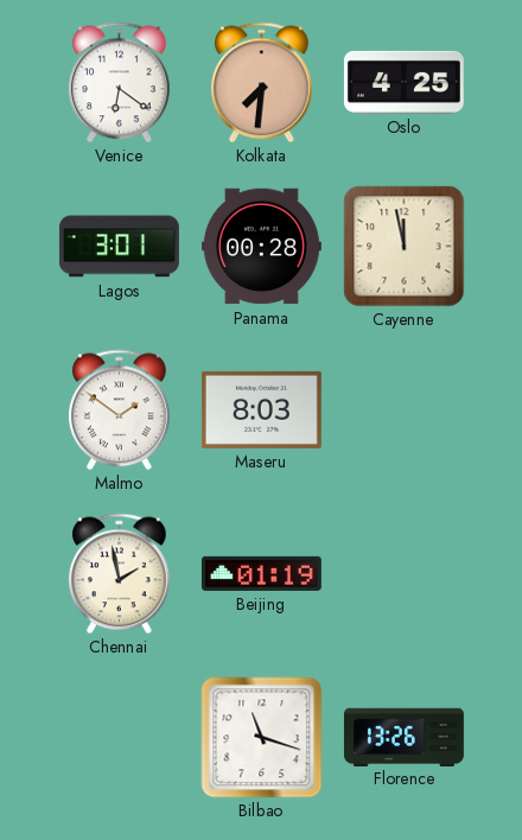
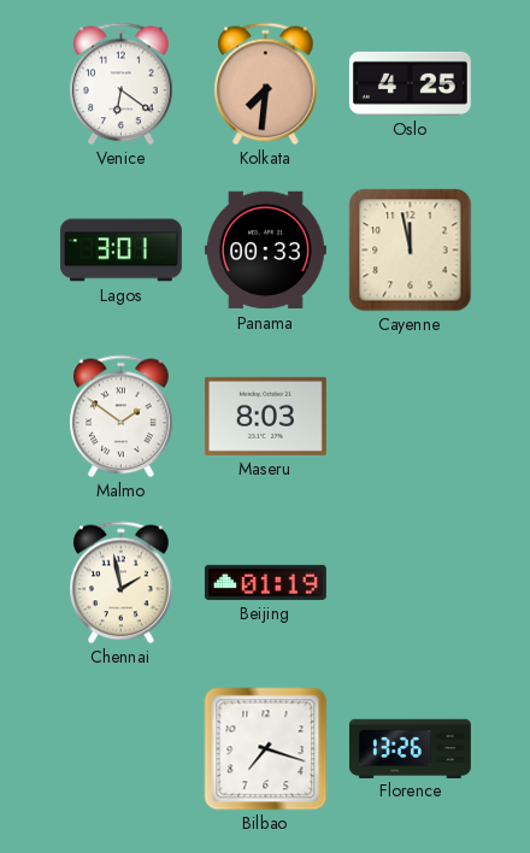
Panama: 00:28 -> 00:33 (265, 251)
Bilbao: 11:18 -> 7:18 (266, 749)
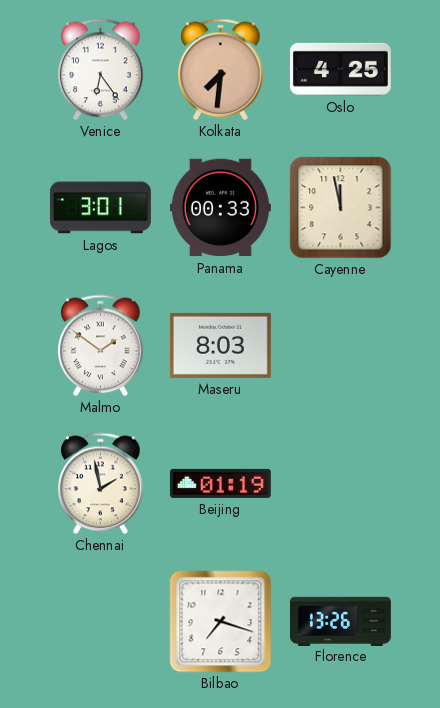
Venice: 6:21 -> 6:24 (101, 70)
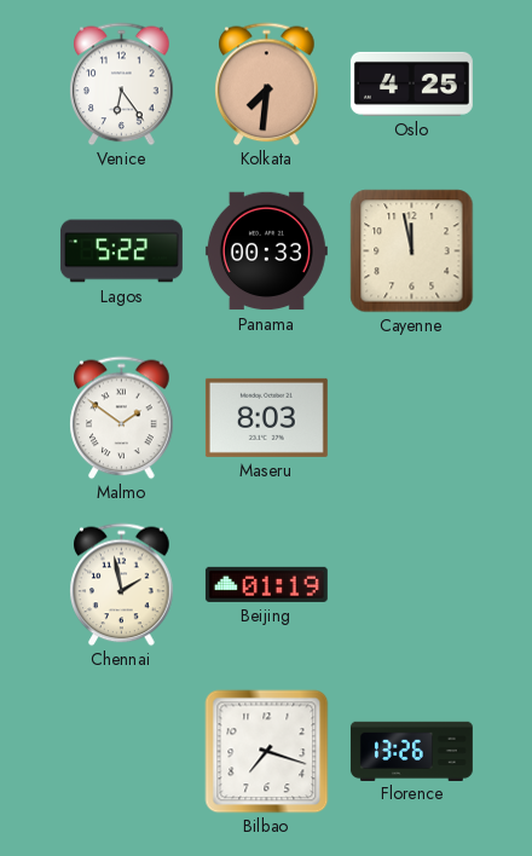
Lagos: 3:01 -> 5:22 (121, 251)
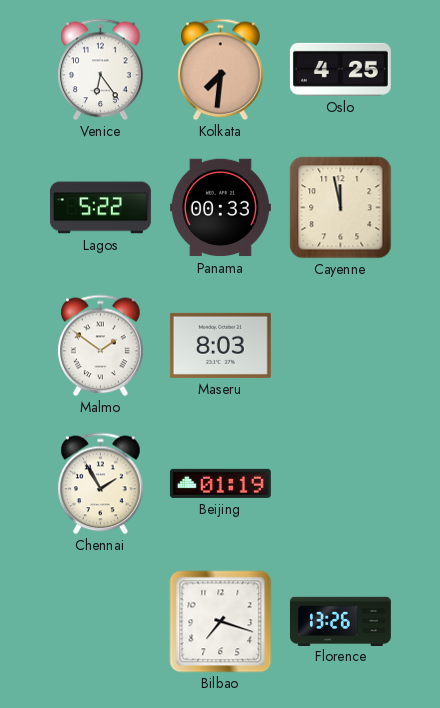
Chennai: 1:58 -> 1:55 (101, 484)
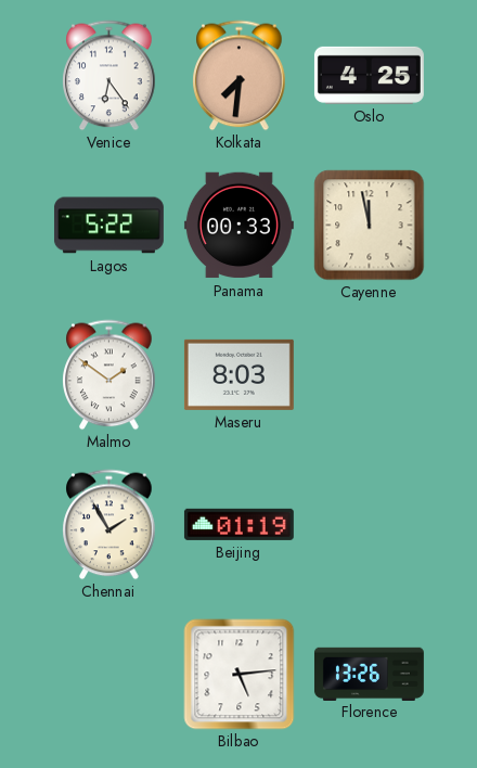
Bilbao: 7:18 -> 5:14 (240, 675)
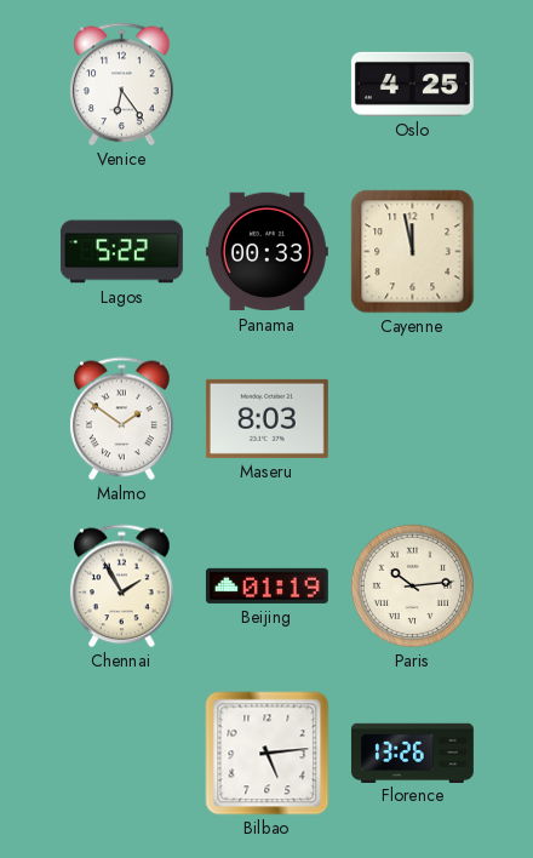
Kolkata: 7:31 -> none (240, 76)
Paris: none -> 10:14 (412, 585)
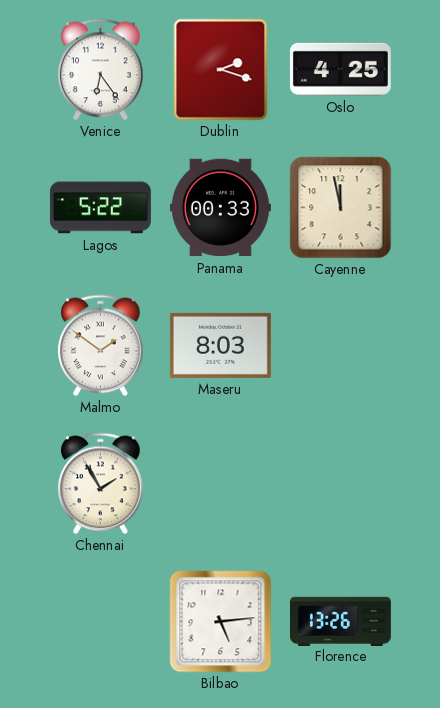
Dublin: none -> 2:18 (221, 70)
Beijing: 01:19 -> none (266, 585)
Paris: 10:14 -> none (412, 585)
